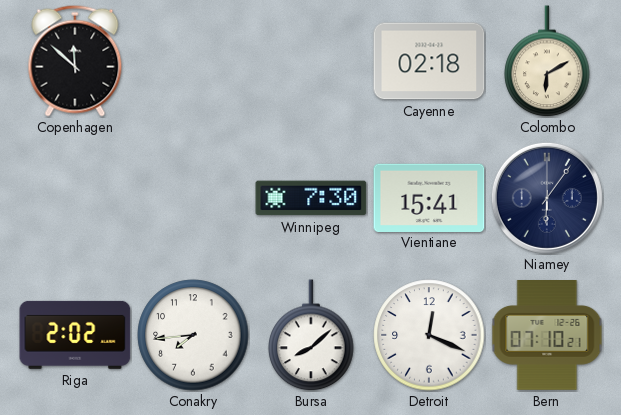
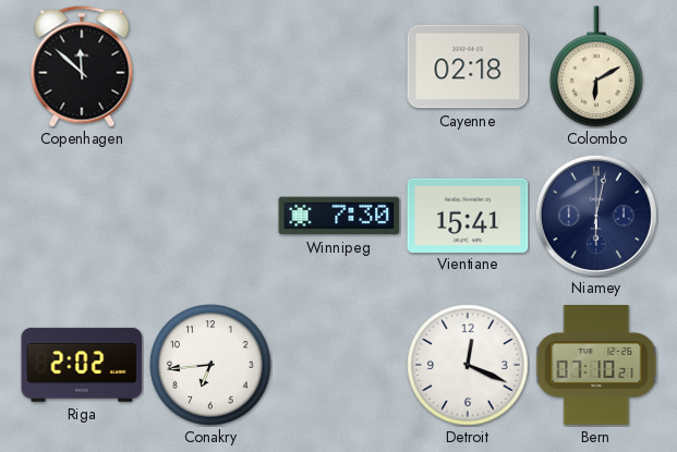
Niamey: 6:06 -> 6:02 (596, 216)
Conakry: 7:44 -> 6:44 (210, 365)
Bursa: 8:08 -> none (311, 335)
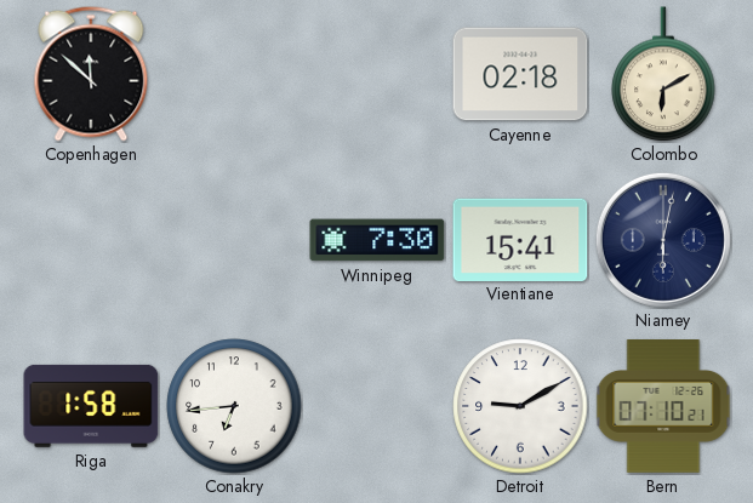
Riga: 2:02 -> 1:58 (91, 406)
Detroit: 12:19 -> 9:10 (520, 406)
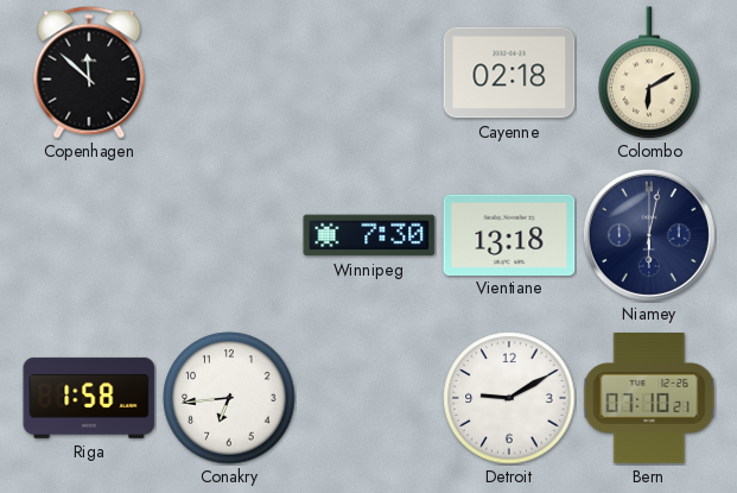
Vientiane: 15:41 -> 13:18 (509, 234)
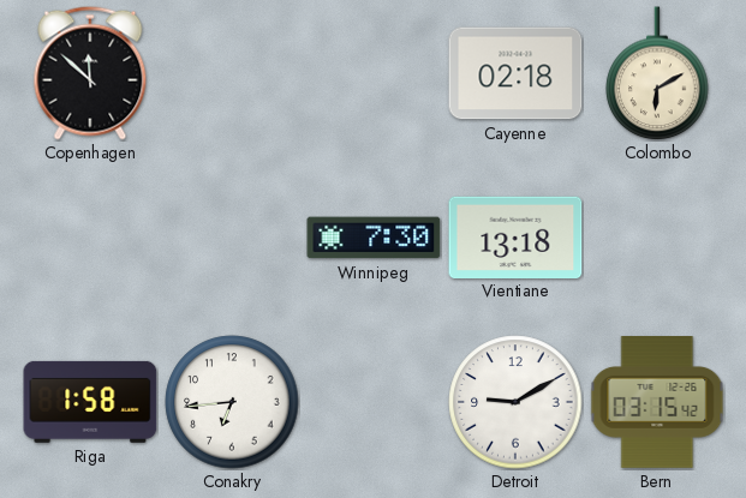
Niamey: 6:02 -> none (649, 235)
Bern: 07:10 -> 03:15 (657, 403)
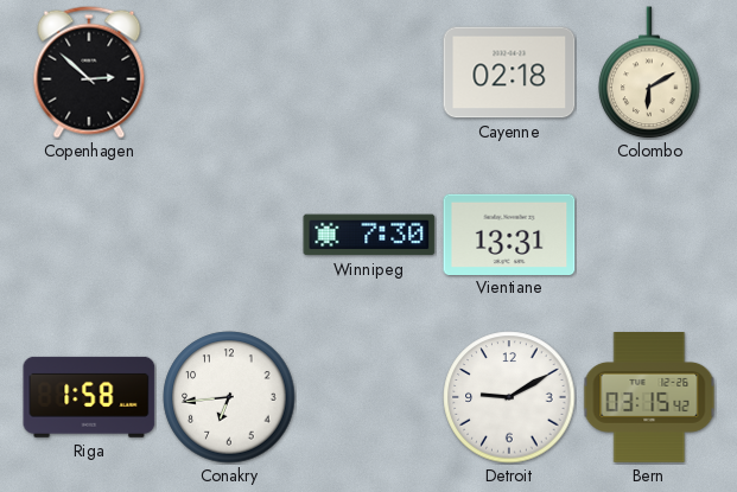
Copenhagen: 11:52 -> 2:52 (89, 72)
Vientiane: 13:18 -> 13:31 (509, 234)
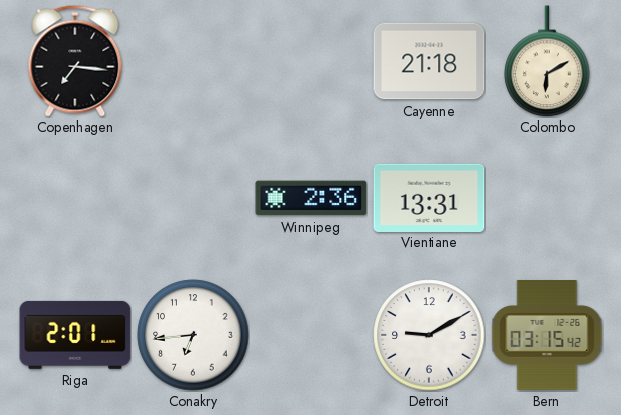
Copenhagen: 2:52 -> 7:16 (75, 61)
Cayenne: 02:18 -> 21:18 (429, 61)
Winnipeg: 7:30 -> 2:36 (311, 198)
Riga: 1:58 -> 2:01 (75, 335)
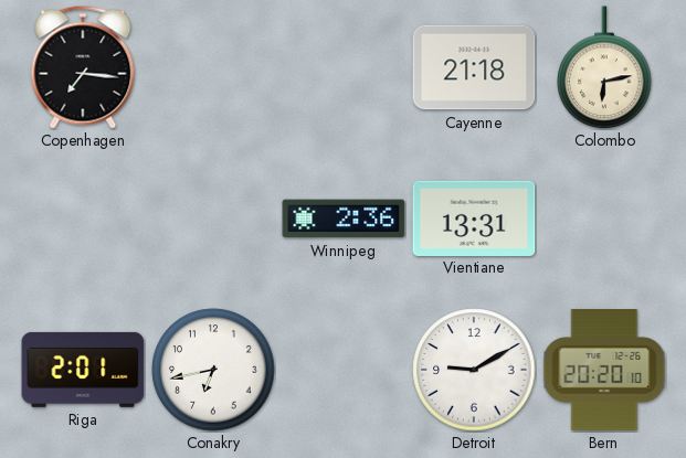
Colombo: 6:10 -> 6:13 (604, 67)
Conakry: 6:44 -> 6:43 (213, 370)
Bern: 03:15 -> 20:20 (604, 371)
